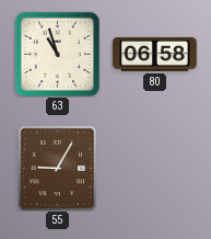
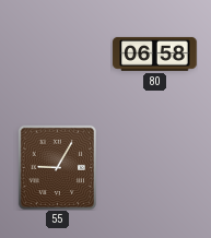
63: 10:57 -> none (57, 54)
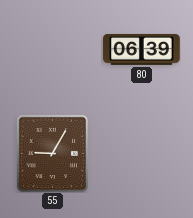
80: 06:58 -> 06:39 (142, 49)
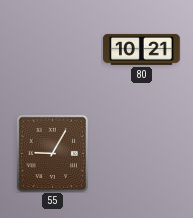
80: 06:39 -> 10:21 (142, 49)
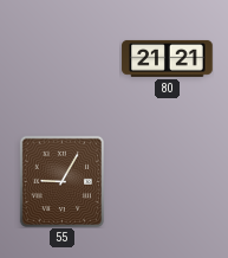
80: 10:21 -> 21:21 (168, 58)
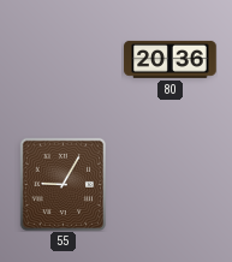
80: 21:21 -> 20:36 (171, 59)
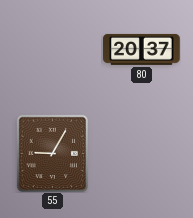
80: 20:36 -> 20:37 (142, 49)
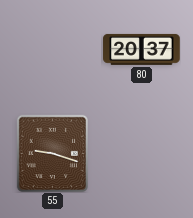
55: 9:05 -> 9:18 (52, 153)
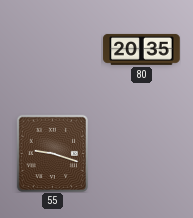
80: 20:37 -> 20:35 (142, 49)
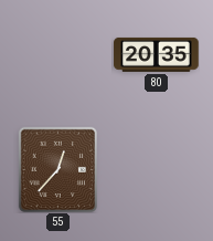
55: 9:18 -> 12:37 (57, 169)
